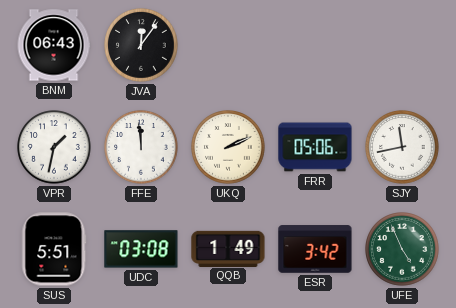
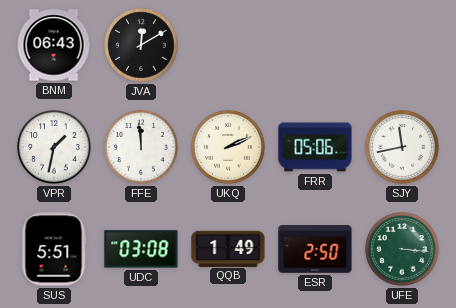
JVA: 12:06 -> 12:10 (141, 45)
ESR: 3:42 -> 2:50 (315, 249)
UFE: 4:56 -> 3:16 (402, 249)
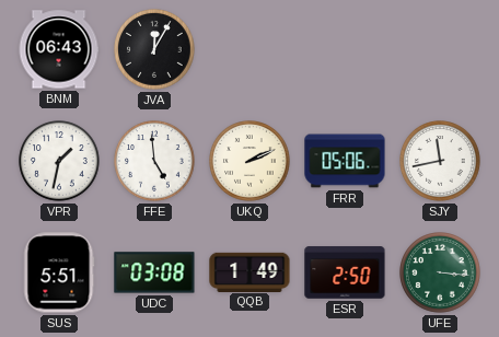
JVA: 12:10 -> 12:05 (154, 49)
FFE: 11:59 -> 4:59 (154, 161)
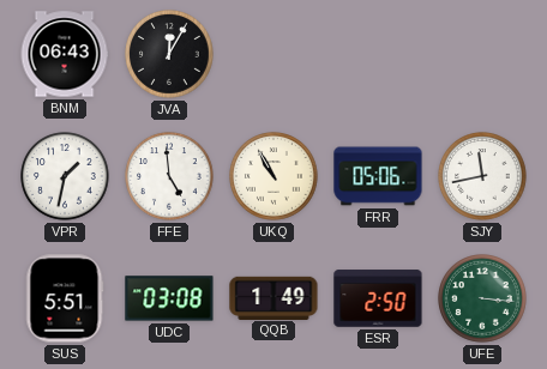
UKQ: 2:11 -> 10:55 (273, 176)
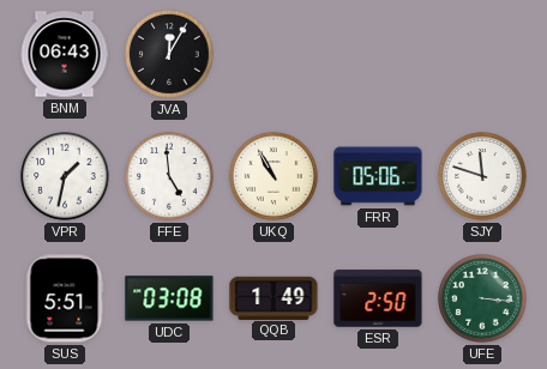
SJY: 11:43 -> 11:48 (482, 176)
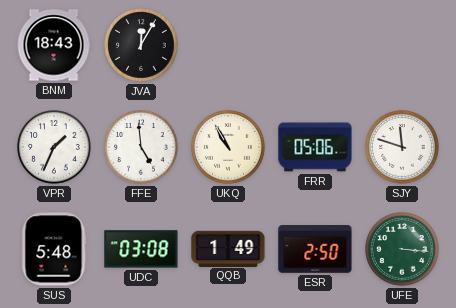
BNM: 06:43 -> 18:43 (54, 45)
VPR: 1:32 -> 1:34 (54, 147)
SUS: 5:51 -> 5:48 (54, 249)
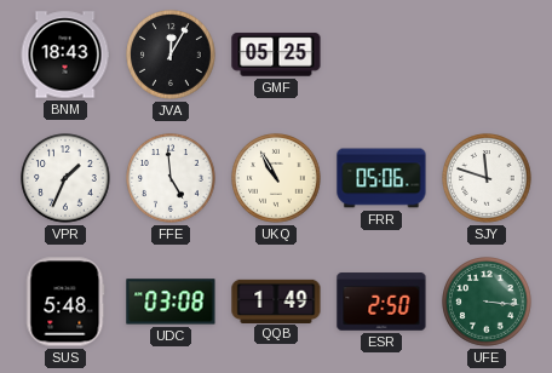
GMF: none -> 05:25 (276, 54)
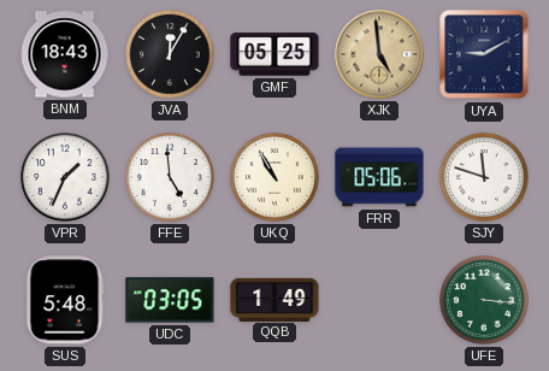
XJK: none -> 4:59 (379, 54)
UYA: none -> 9:10 (484, 54)
UDC: 03:08 -> 03:05 (170, 300)
ESR: 2:50 -> none (381, 302)
